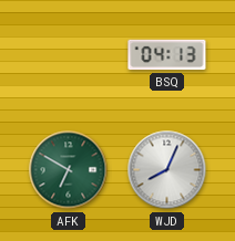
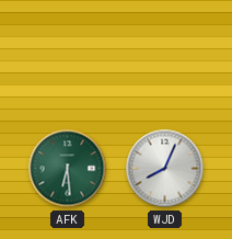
BSQ: 04:13 -> none (167, 55)
AFK: 6:50 -> 6:29 (68, 169)
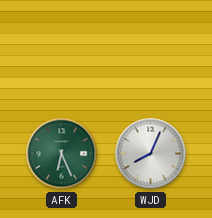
AFK: 6:29 -> 6:26 (62, 154)
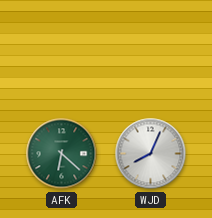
AFK: 6:26 -> 6:22 (62, 154)
